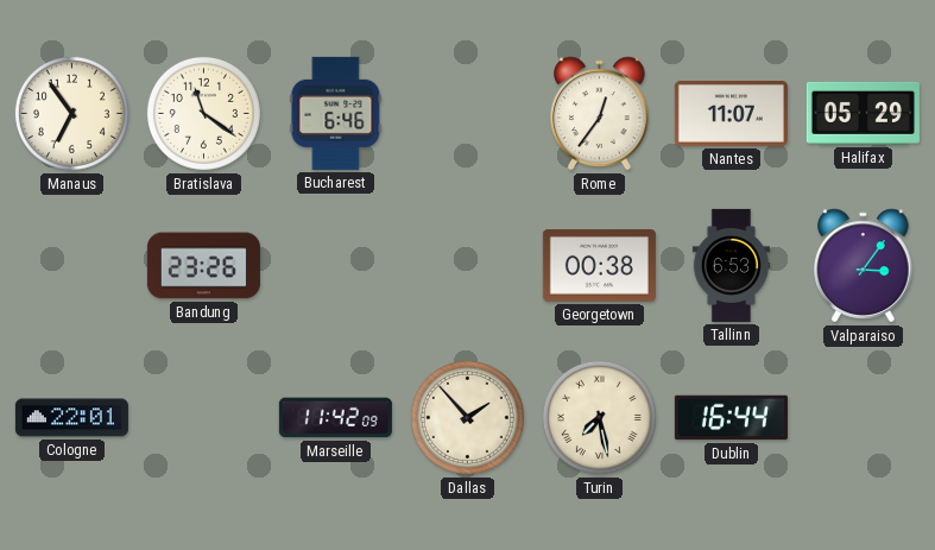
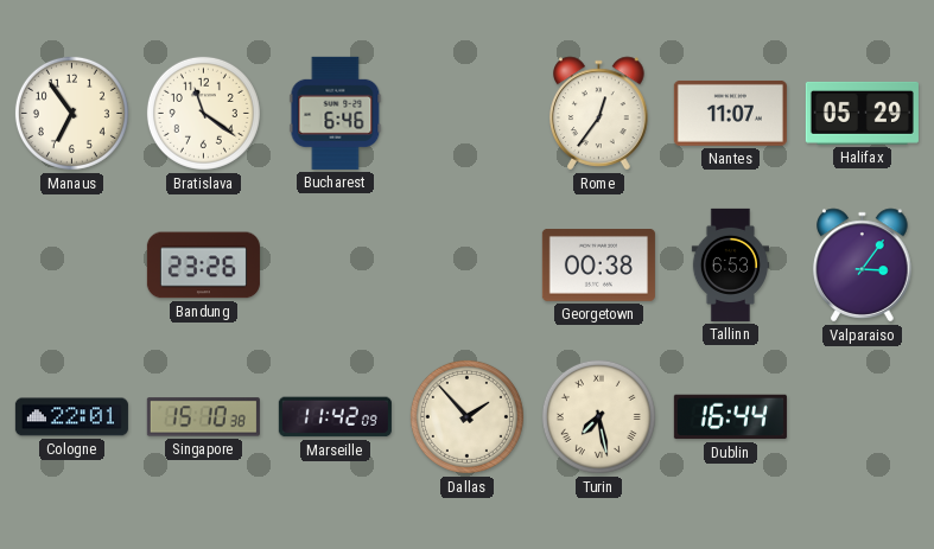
Singapore: none -> 15:10 (203, 417)
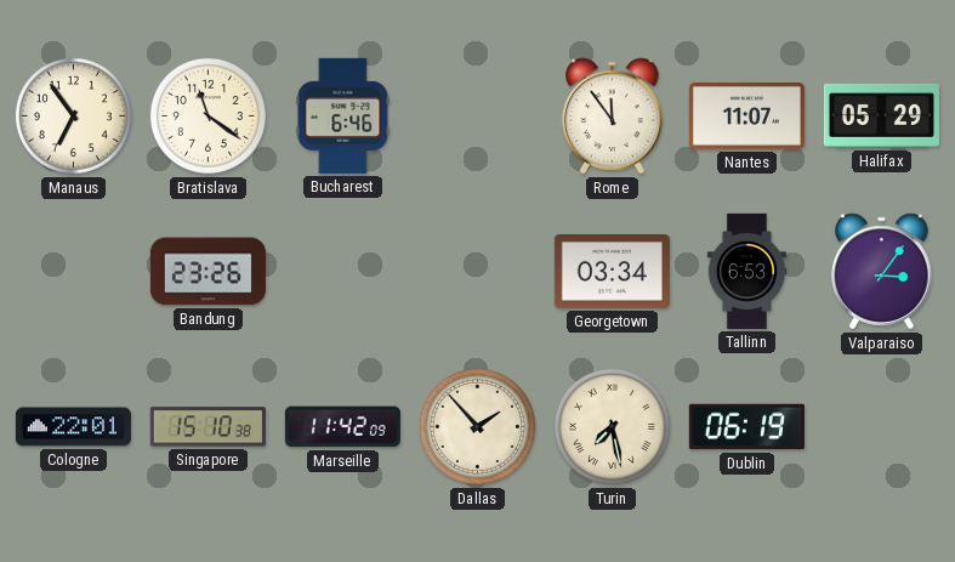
Rome: 12:36 -> 11:54 (613, 117)
Georgetown: 00:38 -> 03:34 (612, 272)
Dublin: 16:44 -> 06:19 (746, 427)
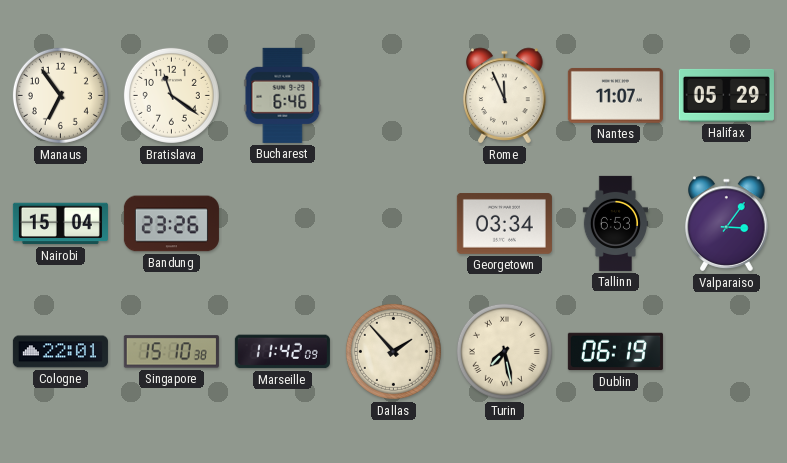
Rome: 11:54 -> 11:56 (505, 96)
Nairobi: none -> 15:04 (60, 224)
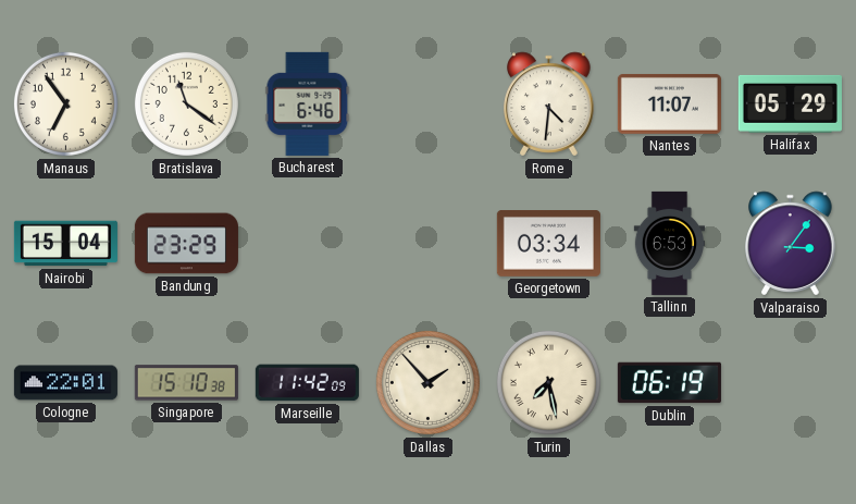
Rome: 11:56 -> 4:31 (549, 105)
Bandung: 23:26 -> 23:29 (186, 244)
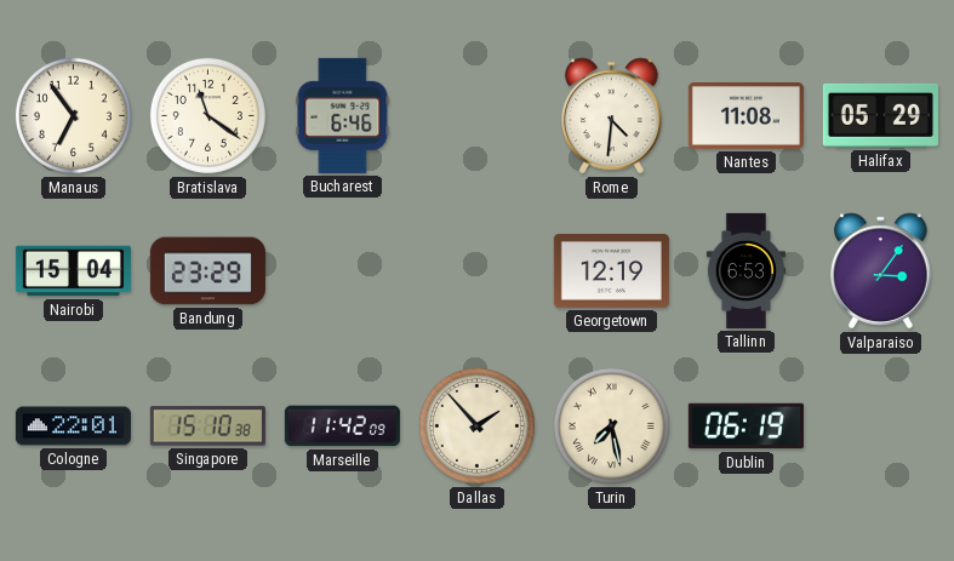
Nantes: 11:07 -> 11:08 (746, 115)
Georgetown: 03:34 -> 12:19 (611, 271)
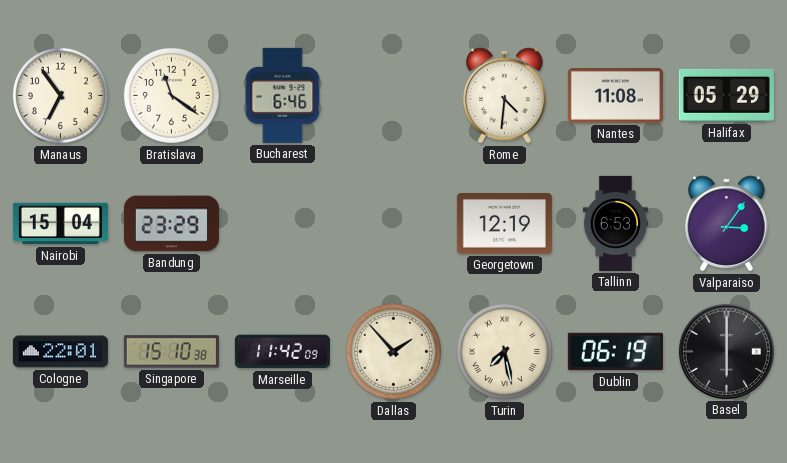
Basel: none -> 6:00 (726, 351)
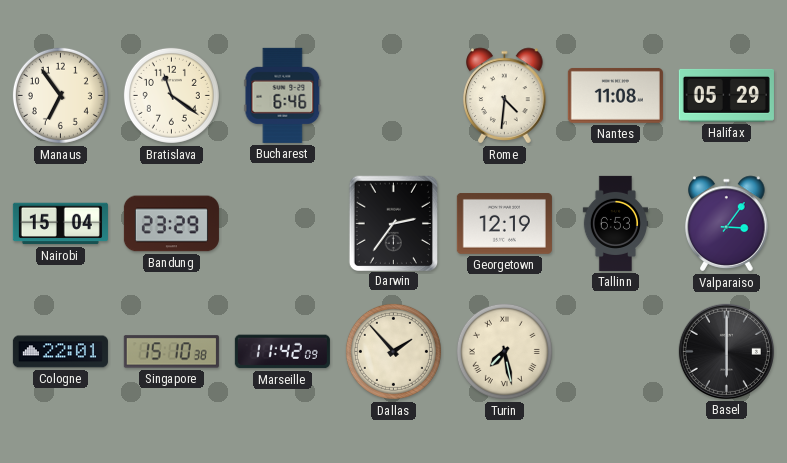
Darwin: none -> 2:36 (393, 223)
Dublin: 06:19 -> none (615, 352)
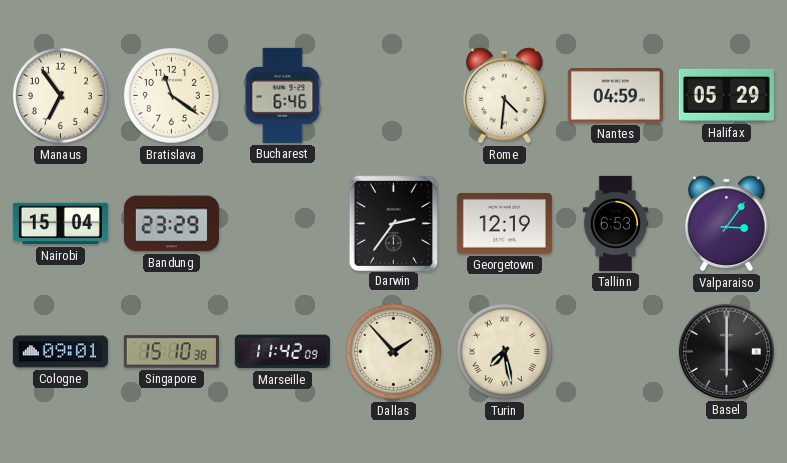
Nantes: 11:08 -> 04:59 (615, 95)
Cologne: 22:01 -> 09:01 (60, 352)
